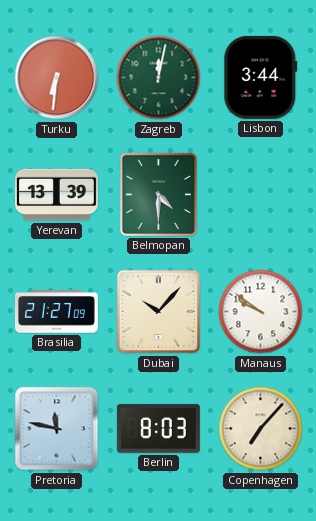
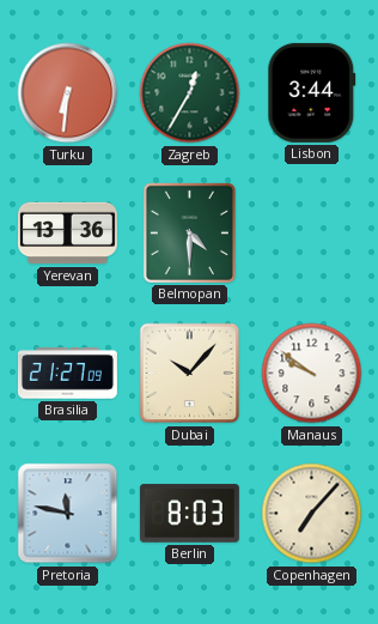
Zagreb: 12:02 -> 12:35 (190, 93)
Yerevan: 13:39 -> 13:36 (67, 234)
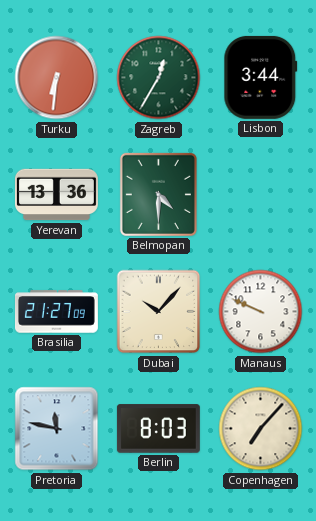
Manaus: 9:51 -> 9:49 (261, 312)
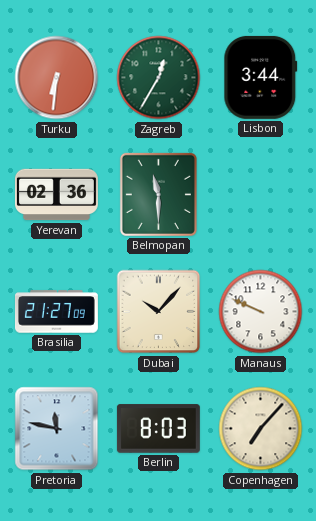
Yerevan: 13:36 -> 02:36 (56, 195)
Belmopan: 4:30 -> 11:30 (158, 194)
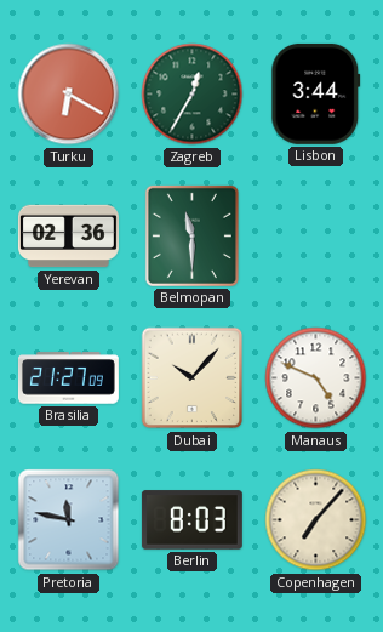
Turku: 6:31 -> 6:20 (69, 95)
Manaus: 9:49 -> 4:49 (316, 378)
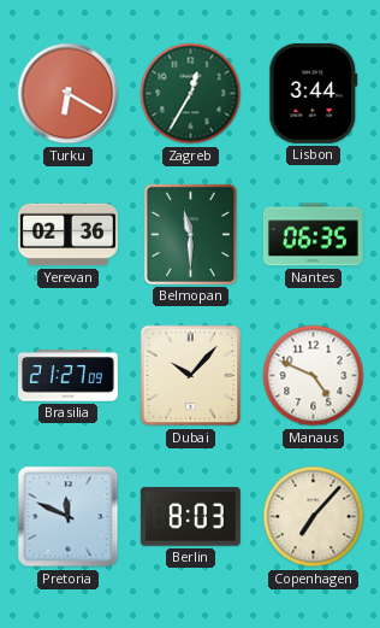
Nantes: none -> 06:35 (313, 235)
Pretoria: 11:47 -> 11:49 (69, 517)
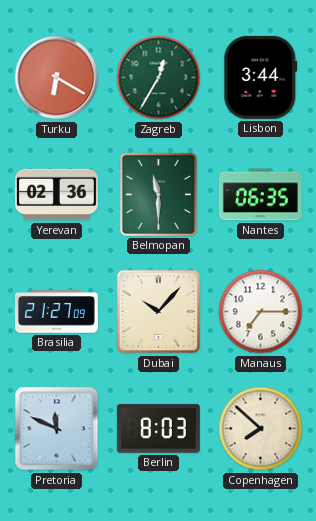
Manaus: 4:49 -> 7:15 (261, 312)
Copenhagen: 7:07 -> 7:52 (261, 429)
